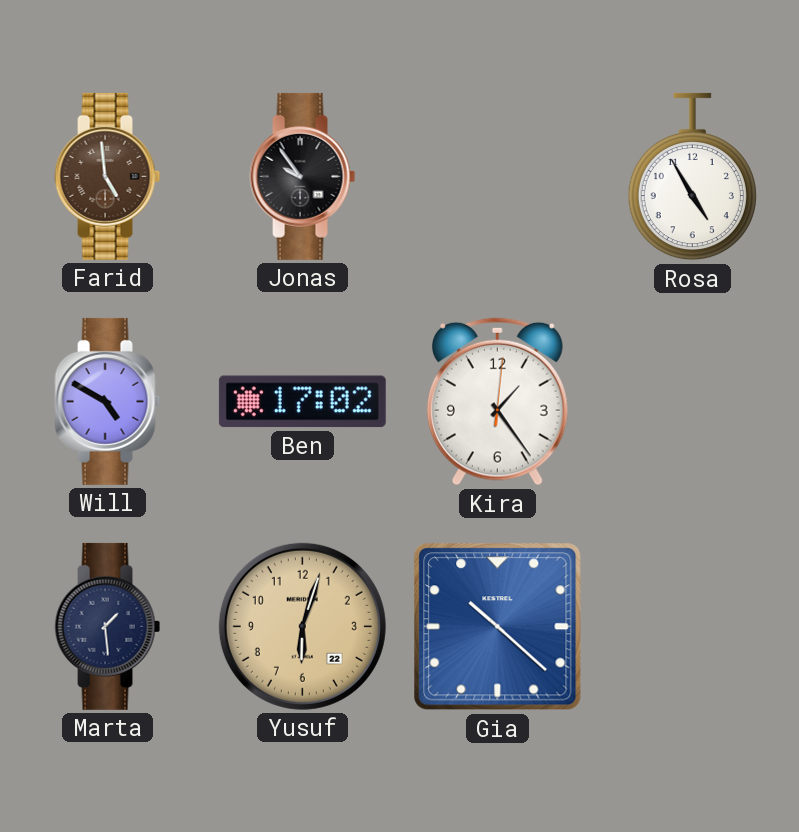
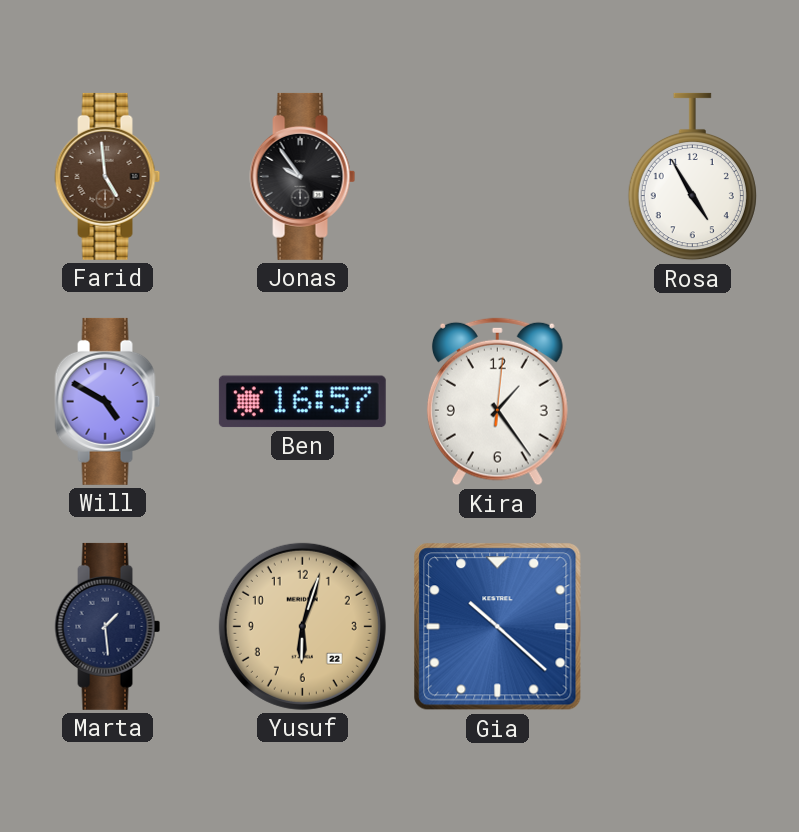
Ben: 17:02 -> 16:57 (302, 402)
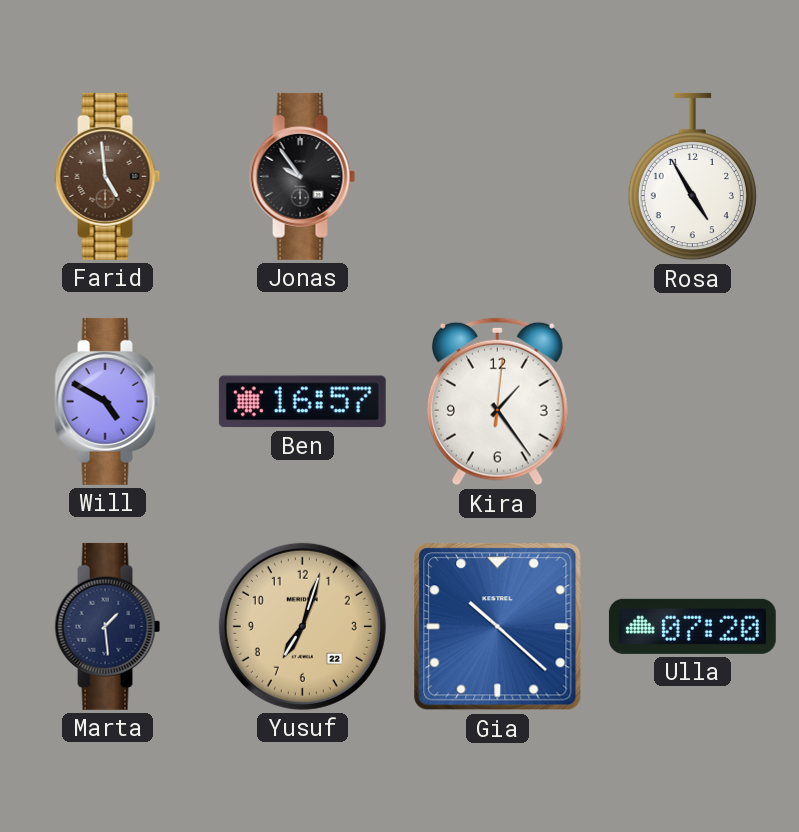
Yusuf: 6:03 -> 7:03 (302, 626)
Ulla: none -> 07:20 (692, 626)
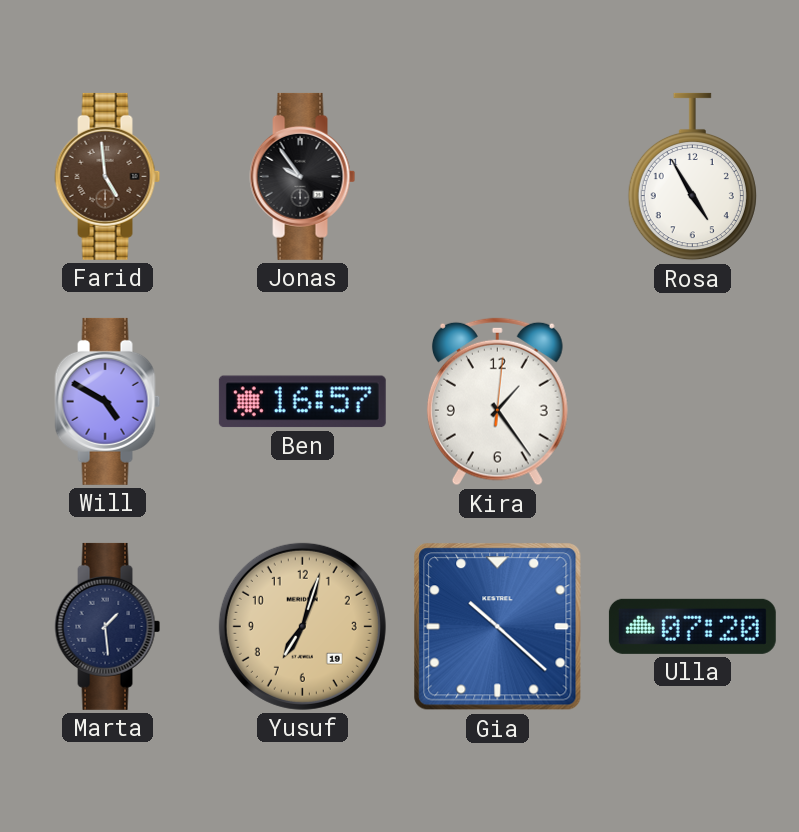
Yusuf date: 22 -> 19 (302, 626)
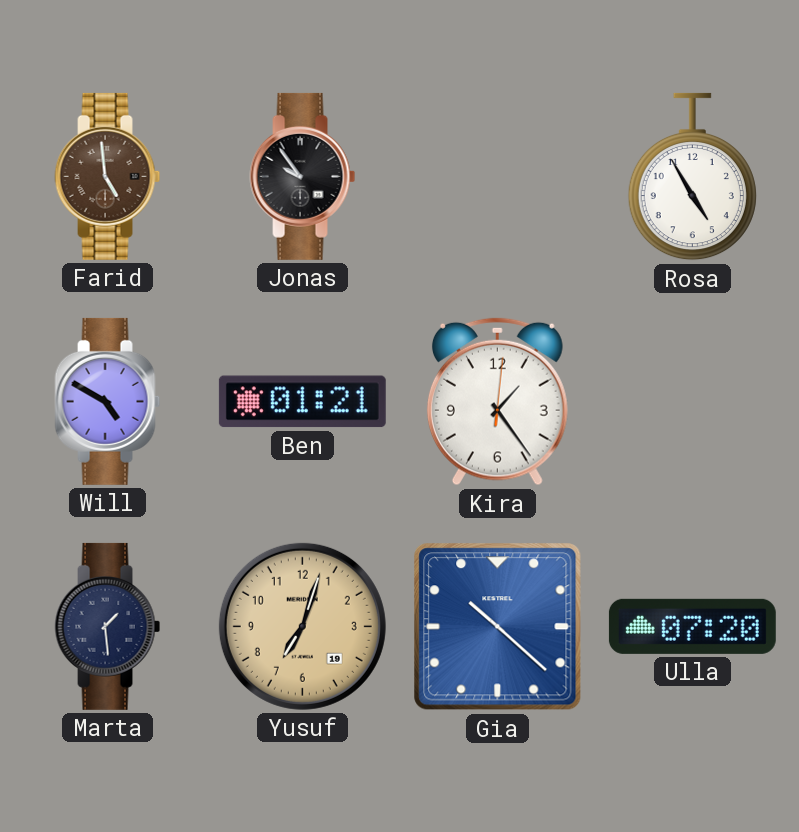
Ben: 16:57 -> 01:21 (302, 402)
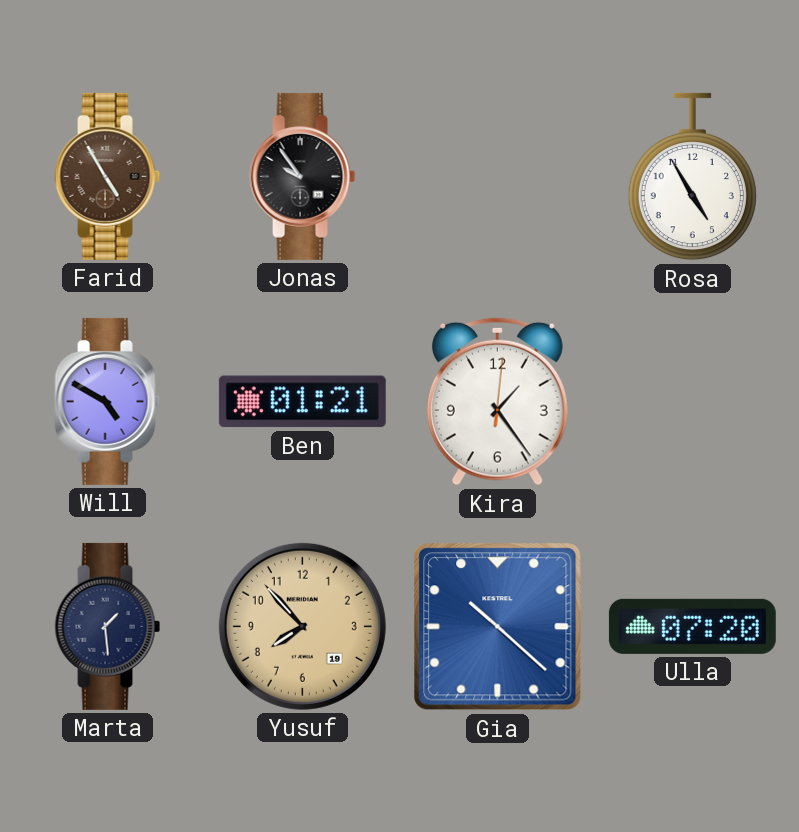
Farid: 4:59 -> 4:55 (108, 176)
Yusuf: 7:03 -> 7:53 (302, 626)
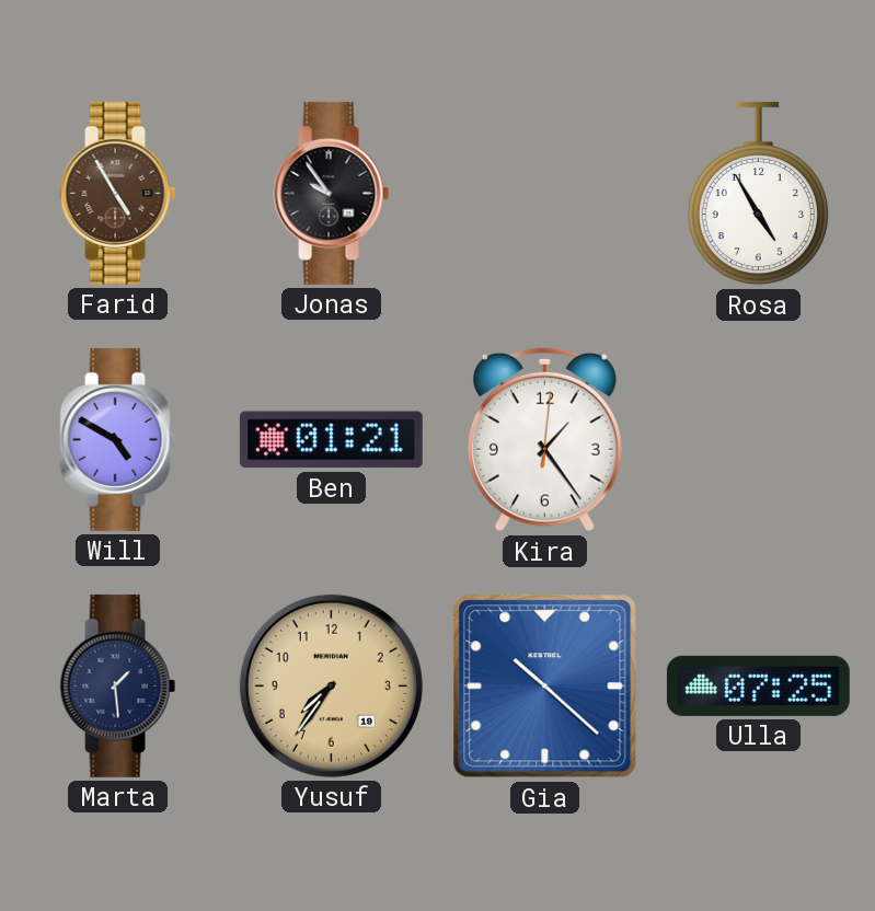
Yusuf: 7:53 -> 7:36 (331, 685)
Ulla: 07:20 -> 07:25 (758, 685)
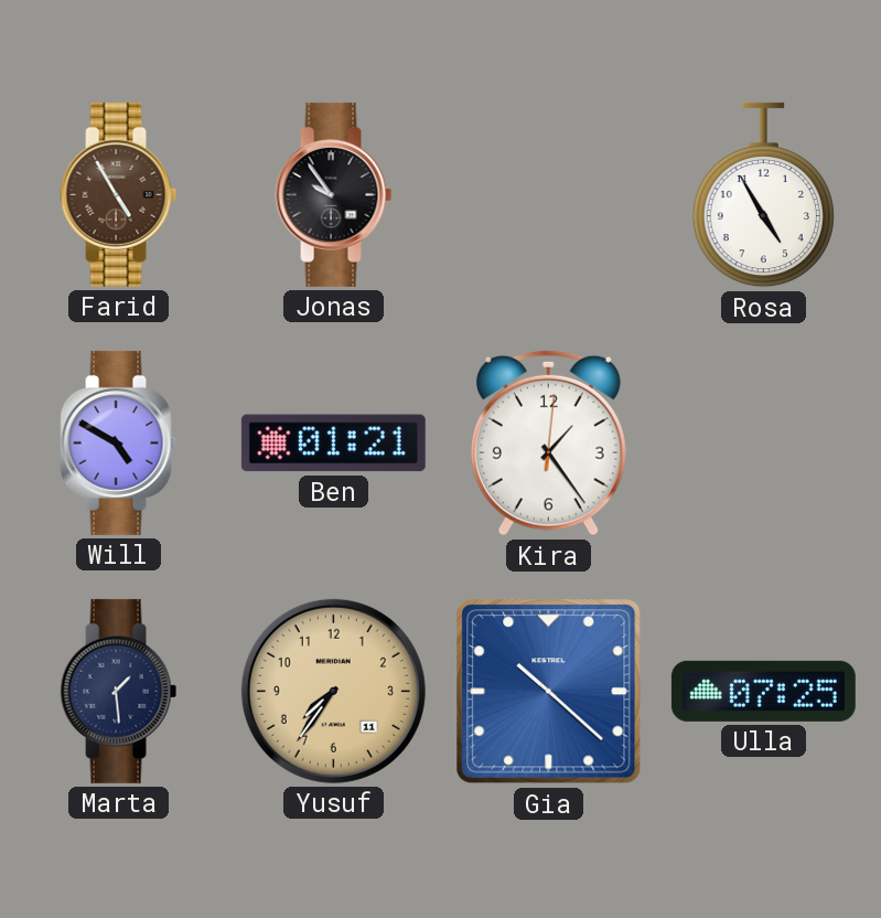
Yusuf date: 19 -> 11 (333, 691)
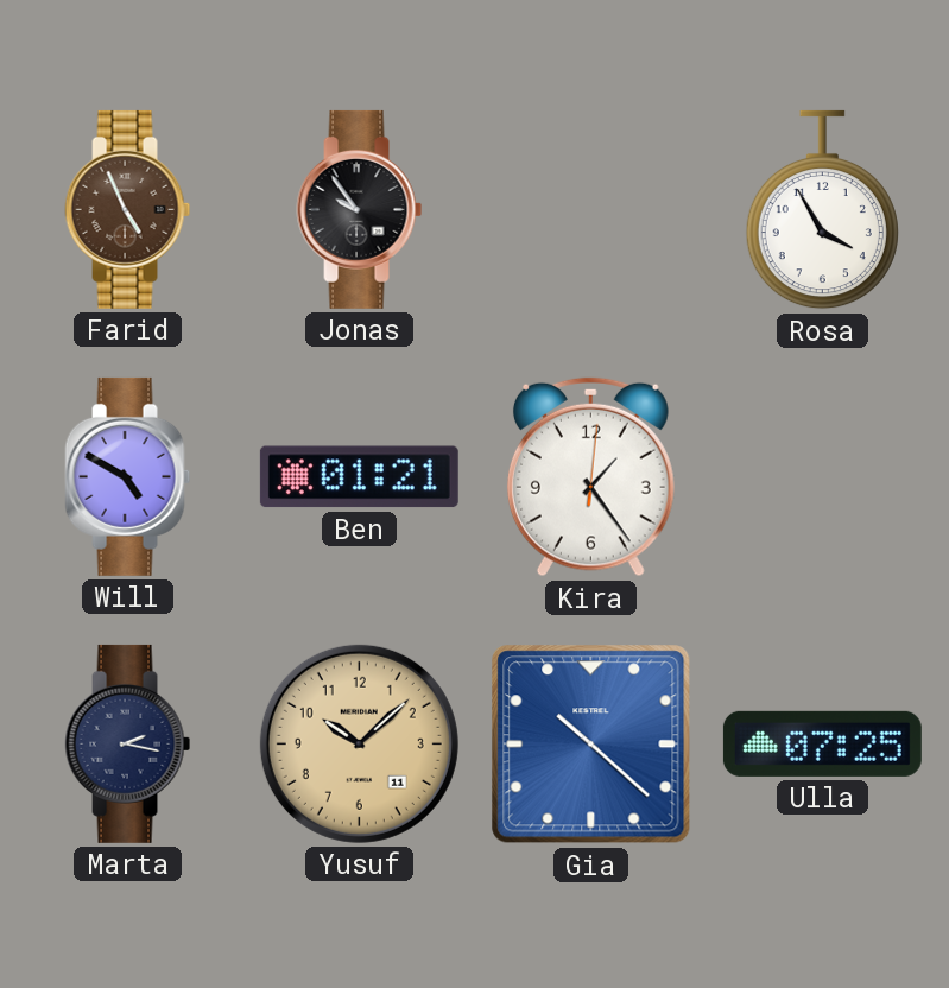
Farid: 4:55 -> 4:56 (128, 209)
Rosa: 4:55 -> 3:55 (822, 210)
Marta: 1:29 -> 2:17 (128, 743)
Yusuf: 7:36 -> 10:08 (359, 743)
